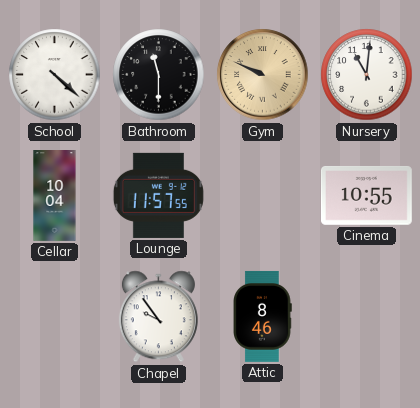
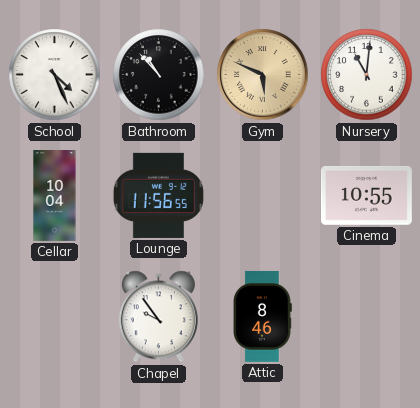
School: 4:22 -> 4:26 (55, 75)
Bathroom: 11:30 -> 10:53 (159, 75)
Gym: 9:49 -> 5:49 (263, 75)
Lounge: 11:57 -> 11:56 (158, 195)
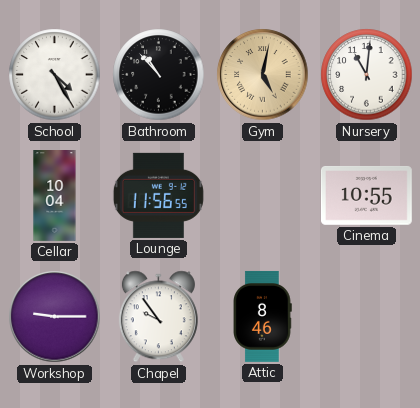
School: 4:26 -> 4:25 (55, 75)
Gym: 5:49 -> 5:02 (263, 75)
Workshop: none -> 9:15 (55, 317)
